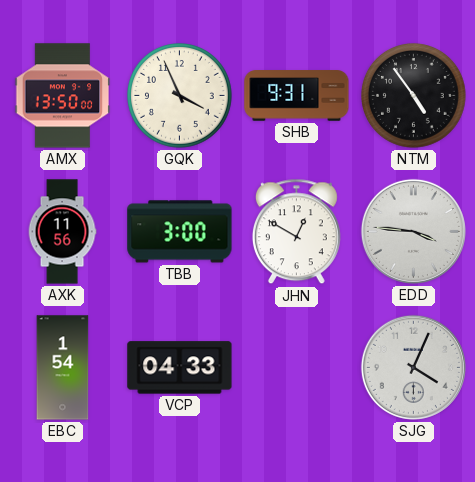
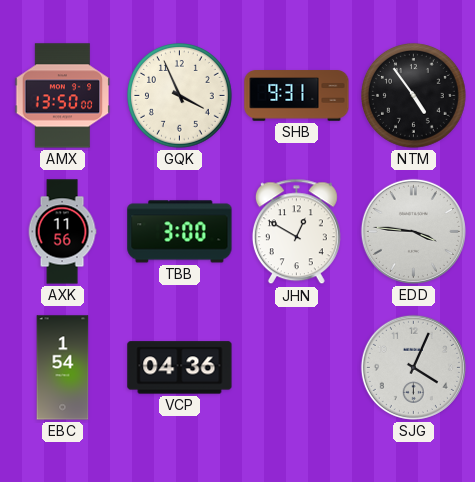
VCP: 04:33 -> 04:36 (180, 368)
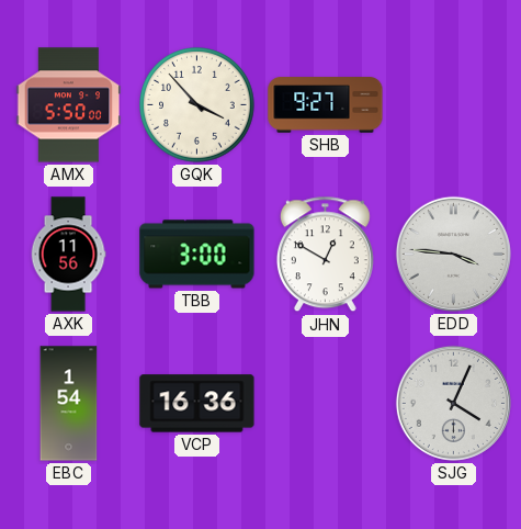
AMX: 13:50 -> 5:50 (69, 105)
GQK: 3:56 -> 3:53 (197, 105)
SHB: 9:31 -> 9:27 (326, 105)
NTM: 4:54 -> none (414, 96)
VCP: 04:36 -> 16:36 (197, 404)
